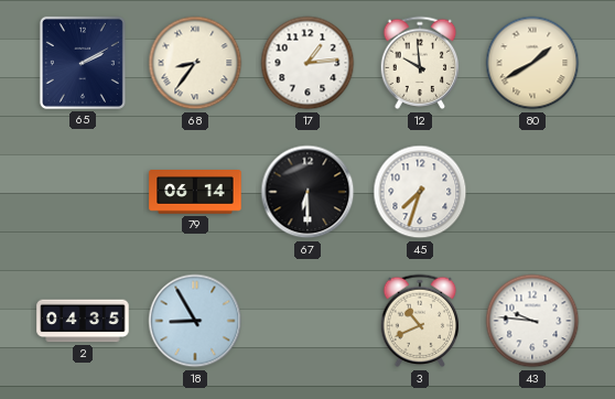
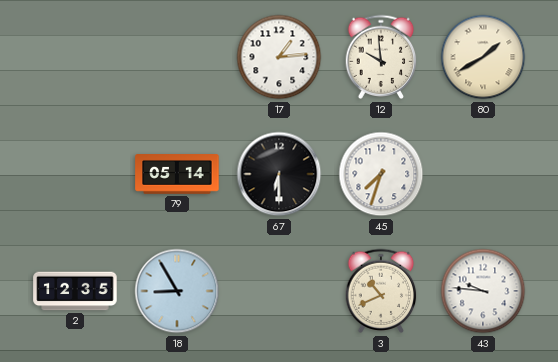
65: 2:10 -> none (83, 63)
68: 8:36 -> none (195, 63)
79: 06:14 -> 05:14 (177, 175)
2: 04:35 -> 12:35 (75, 291)
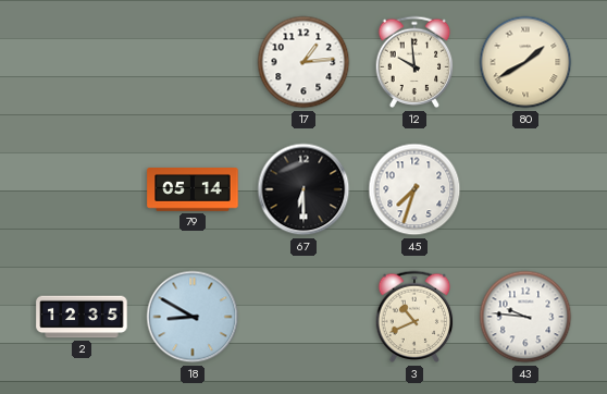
18: 8:55 -> 8:50 (193, 317)
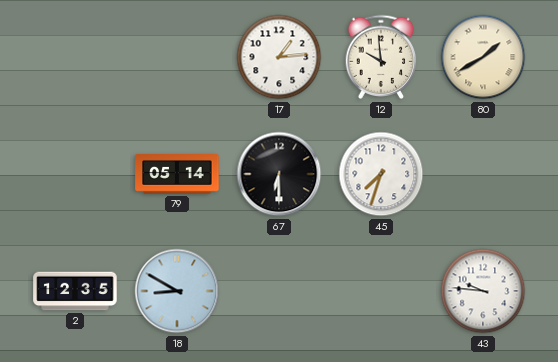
3: 10:41 -> none (414, 317)
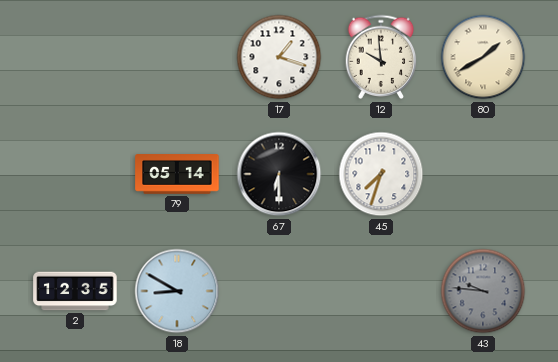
17: 1:14 -> 1:18 (279, 57)
43 dial: white -> grey (483, 291)
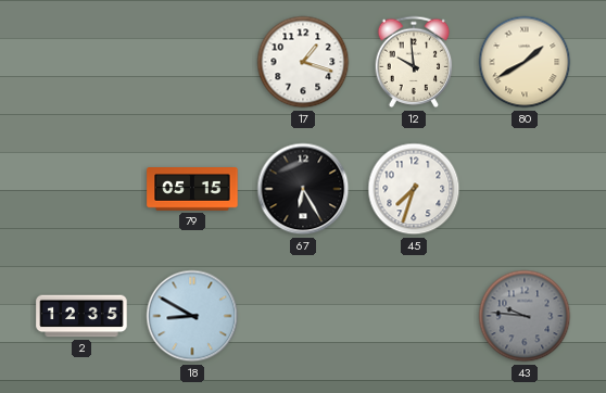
79: 05:14 -> 05:15 (192, 190)
67: 6:30 -> 6:25 (303, 189)
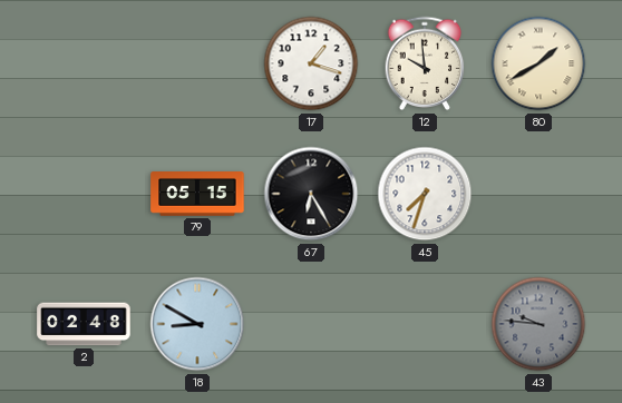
2: 12:35 -> 02:48 (84, 324)
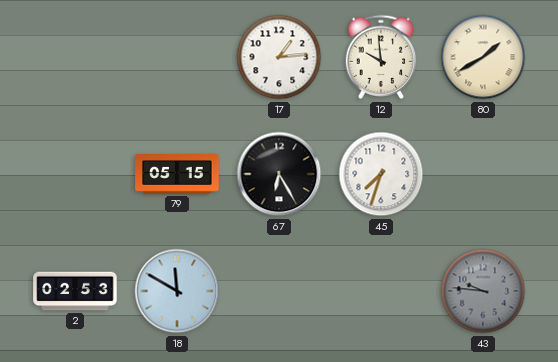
17: 1:18 -> 1:14 (279, 57)
2: 02:48 -> 02:53 (75, 291)
18: 8:50 -> 11:50 (177, 291)
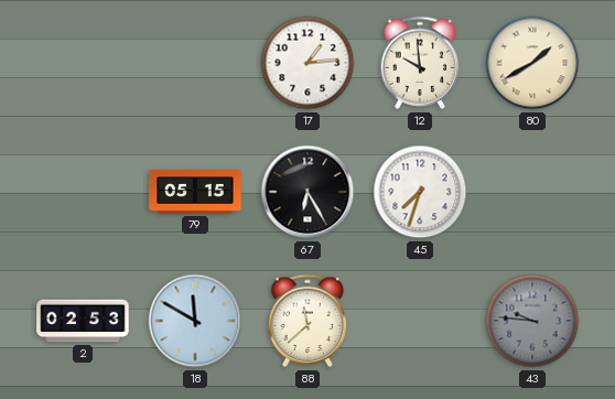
88: none -> 11:38 (307, 321)
